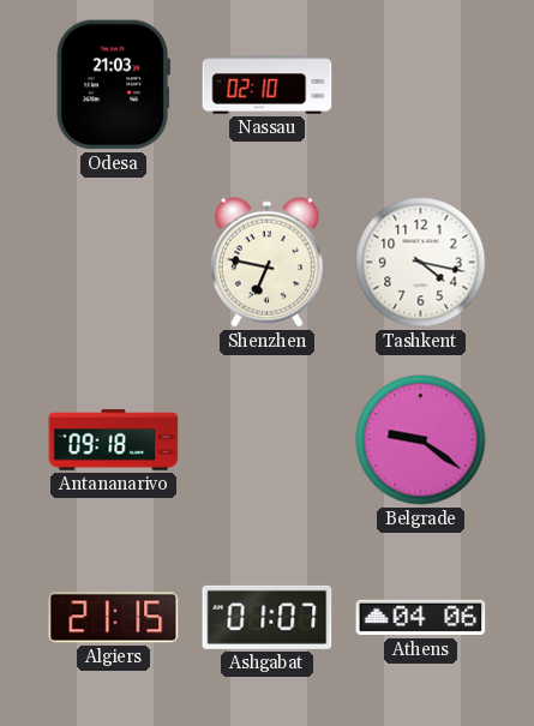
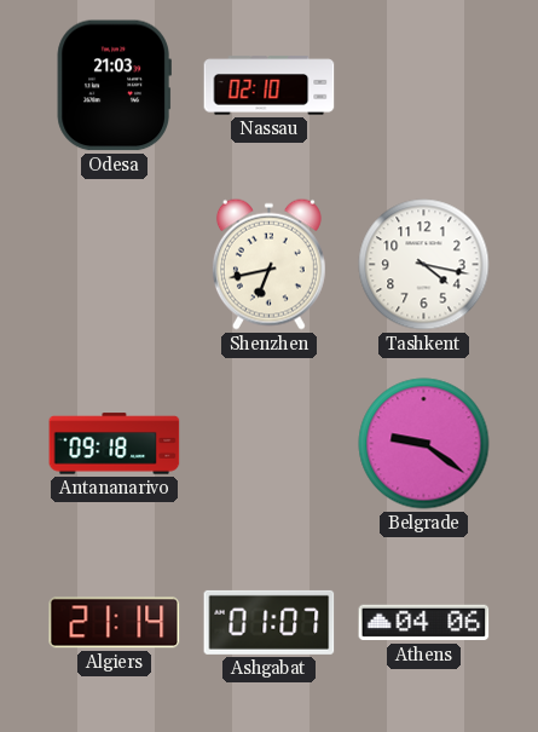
Shenzhen: 6:47 -> 6:43 (268, 264)
Algiers: 21:15 -> 21:14 (115, 623)
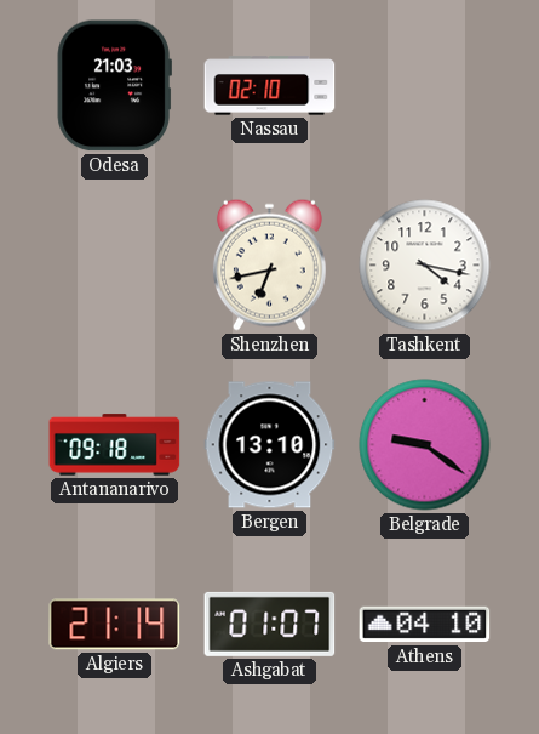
Bergen: none -> 13:10 (270, 445)
Athens: 04:06 -> 04:10 (425, 625)
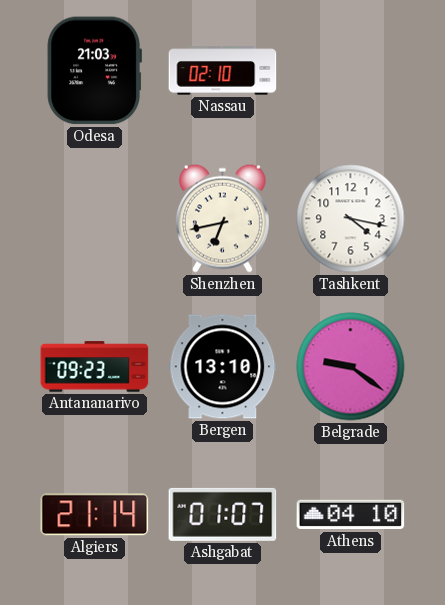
Antananarivo: 09:18 -> 09:23 (95, 367)
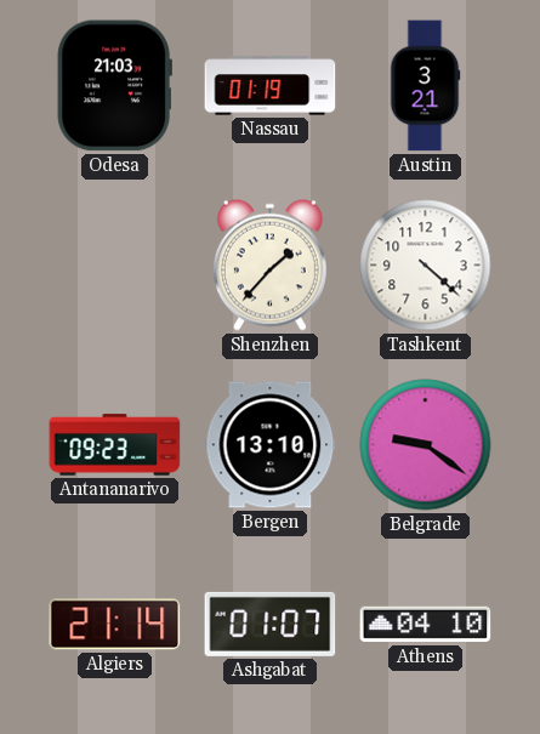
Nassau: 02:10 -> 01:19 (271, 86)
Austin: none -> 3:21 (425, 86)
Shenzhen: 6:43 -> 1:37 (269, 264)
Tashkent: 4:17 -> 4:22 (426, 266)
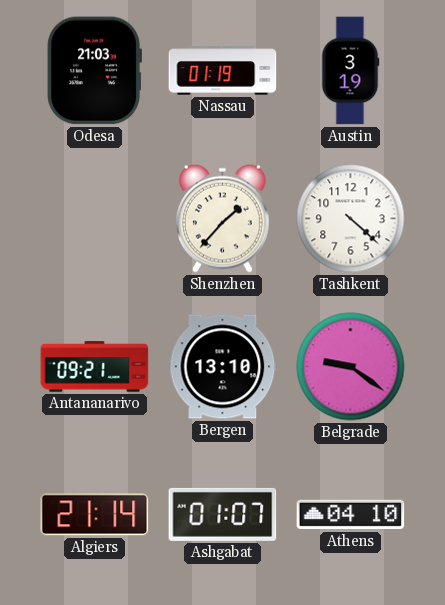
Austin: 3:21 -> 3:19 (350, 71)
Antananarivo: 09:23 -> 09:21 (95, 367)
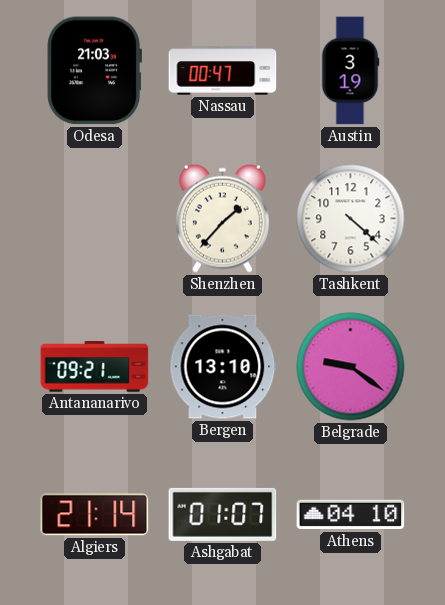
Nassau: 01:19 -> 00:47 (223, 71)
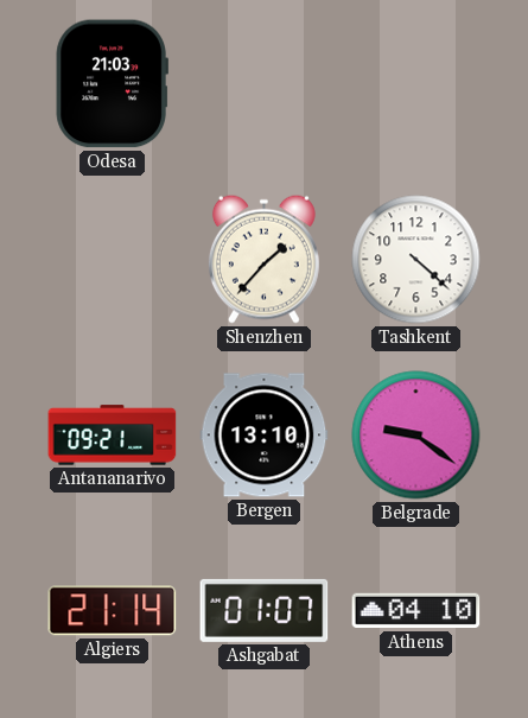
Nassau: 00:47 -> none (223, 71)
Austin: 3:19 -> none (350, 71)
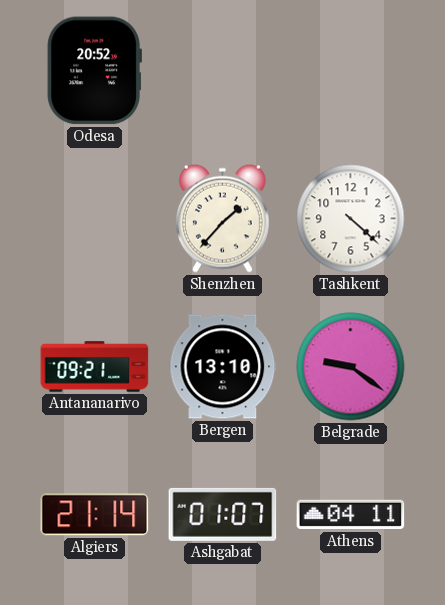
Odesa: 21:03 -> 20:52 (94, 71)
Athens: 04:10 -> 04:11 (351, 515)
